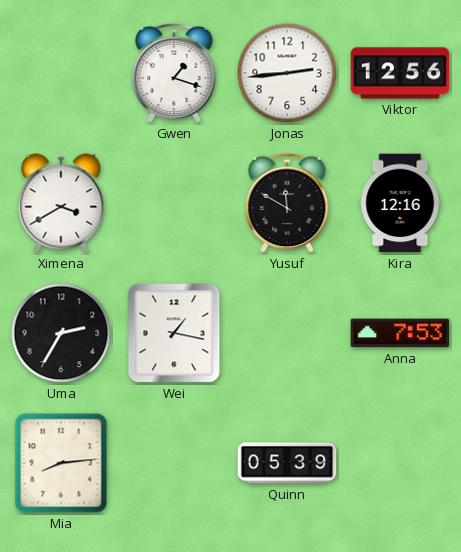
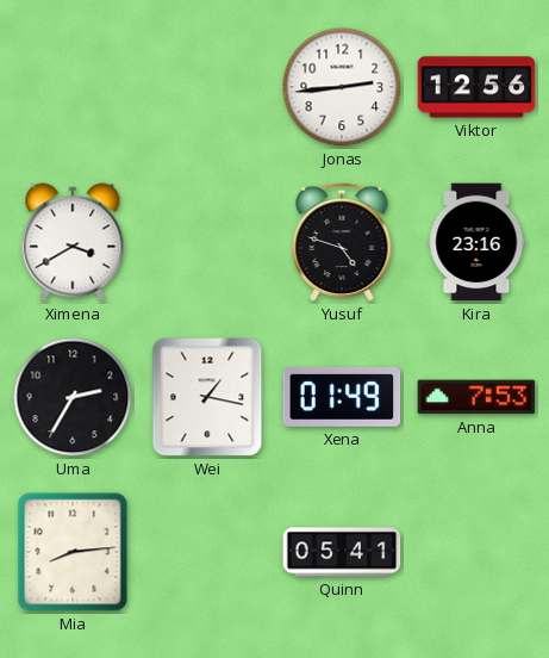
Gwen: 1:18 -> none (174, 73)
Yusuf: 11:50 -> 4:48 (342, 242)
Kira: 12:16 -> 23:16 (476, 242)
Xena: none -> 01:49 (342, 397)
Quinn: 05:39 -> 05:41 (342, 552)
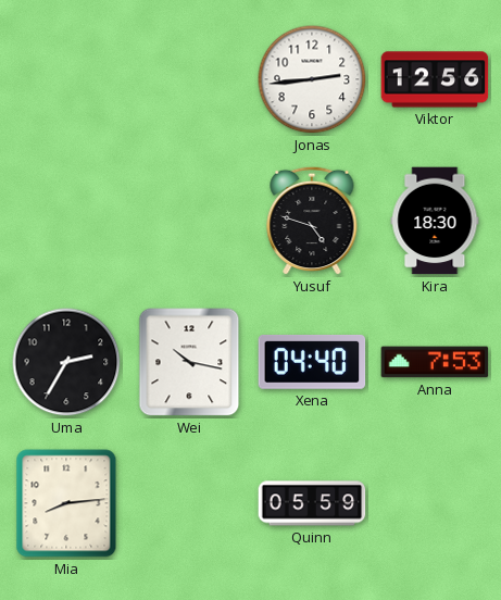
Ximena: 3:40 -> none (73, 242)
Kira: 23:16 -> 18:30 (435, 221)
Wei: 1:17 -> 10:17 (189, 362)
Xena: 01:49 -> 04:40 (312, 362)
Quinn: 05:41 -> 05:59 (312, 503)
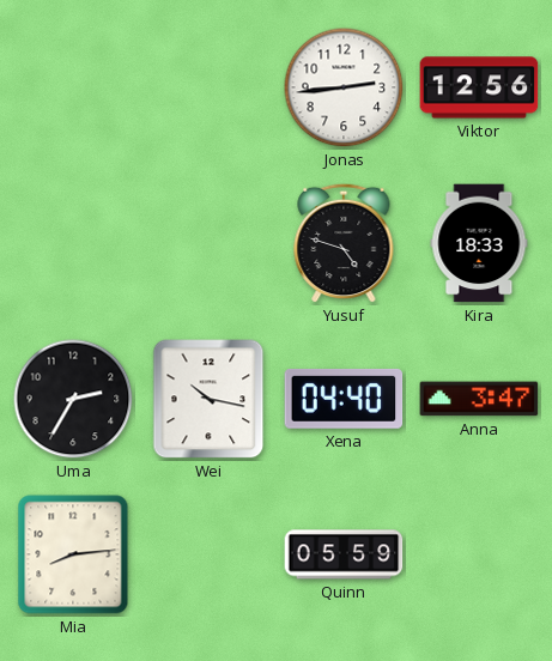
Kira: 18:30 -> 18:33 (479, 243)
Anna: 7:53 -> 3:47 (479, 399)
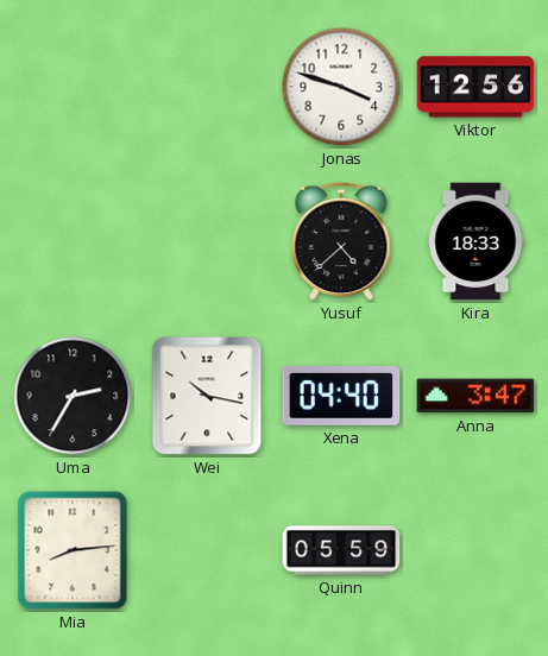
Jonas: 2:44 -> 3:48 (341, 87)
Yusuf: 4:48 -> 4:38 (341, 241)
